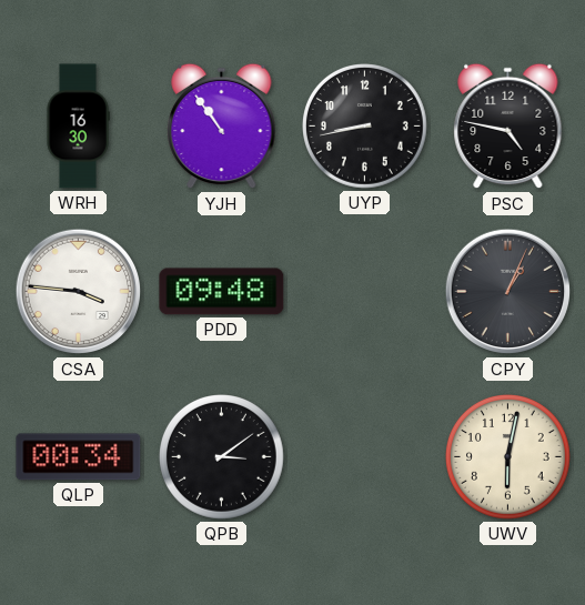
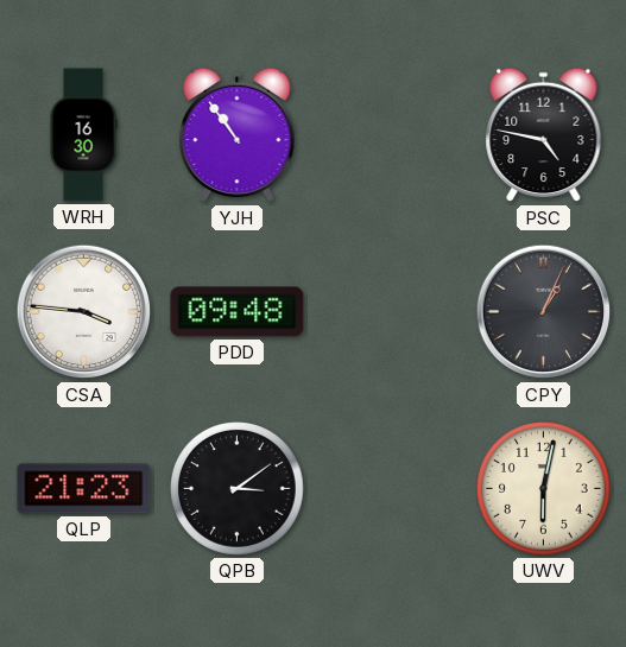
UYP: 8:43 -> none (365, 127)
QLP: 00:34 -> 21:23 (84, 489)
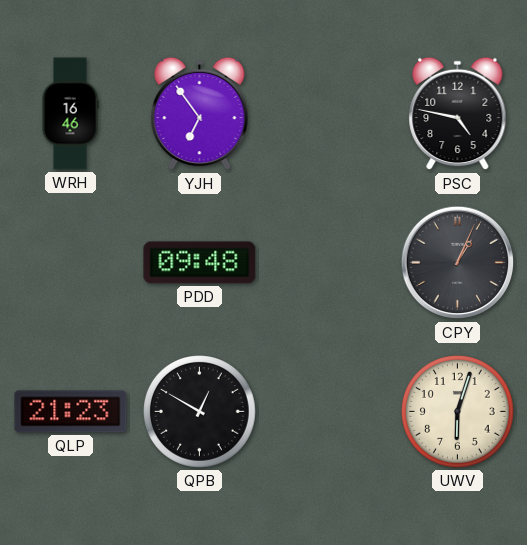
WRH: 16:30 -> 16:46 (70, 114)
YJH: 10:54 -> 6:54 (200, 114)
CSA: 3:46 -> none (84, 312)
QPB: 3:09 -> 12:50 (200, 412)
UWV: 6:02 -> 6:03 (458, 412)
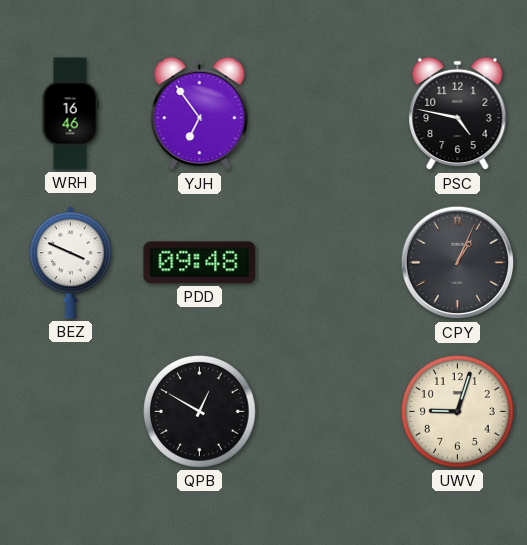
BEZ: none -> 3:49 (70, 263)
QLP: 21:23 -> none (71, 412)
UWV: 6:03 -> 9:03 (458, 412)
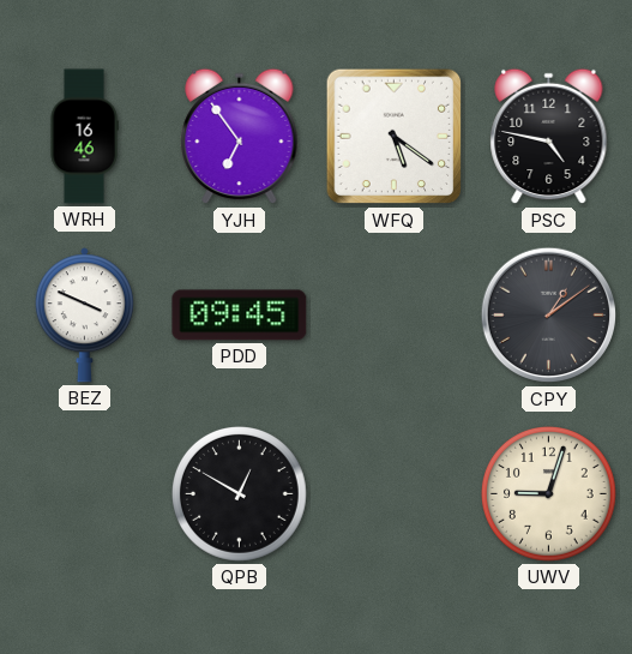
WFQ: none -> 5:21 (395, 137)
PDD: 09:48 -> 09:45 (240, 316)
CPY: 1:04 -> 1:09 (549, 316)
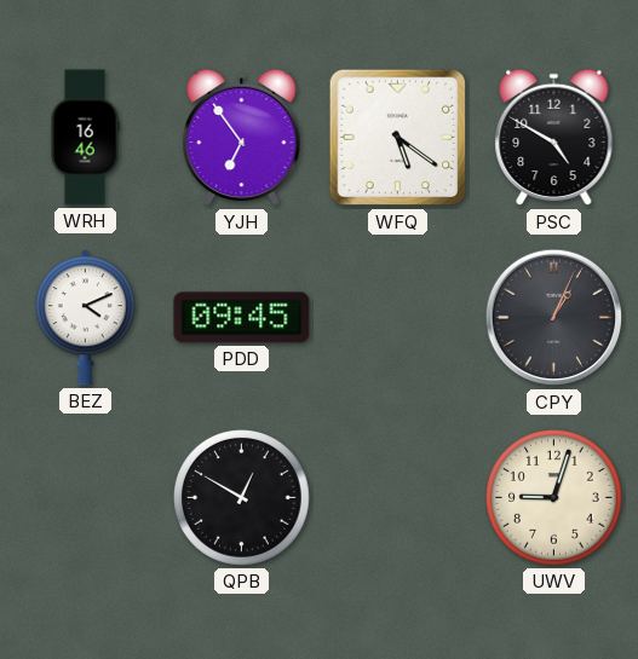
PSC: 4:47 -> 4:50 (554, 138)
BEZ: 3:49 -> 4:11 (85, 318)
CPY: 1:09 -> 1:04 (554, 318)
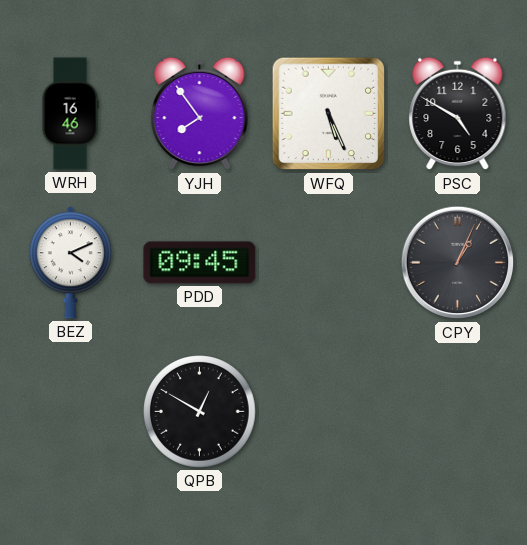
YJH: 6:54 -> 7:54 (200, 114)
WFQ: 5:21 -> 5:26 (329, 114)
UWV: 9:03 -> none (554, 498)
